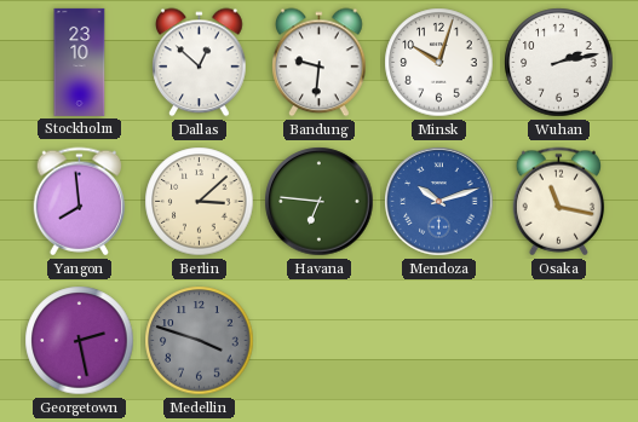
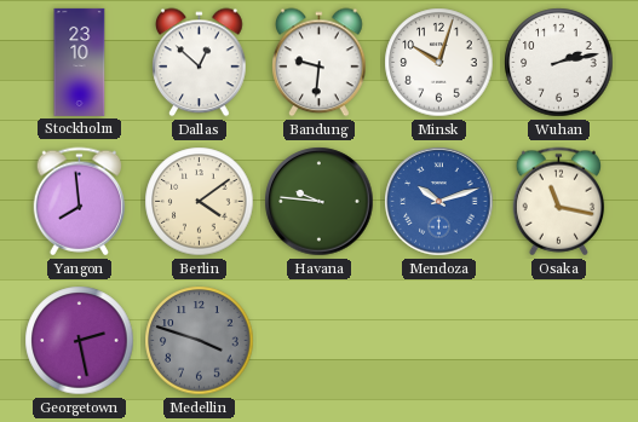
Berlin: 3:08 -> 4:09 (200, 202)
Havana: 6:46 -> 9:46 (320, 202)
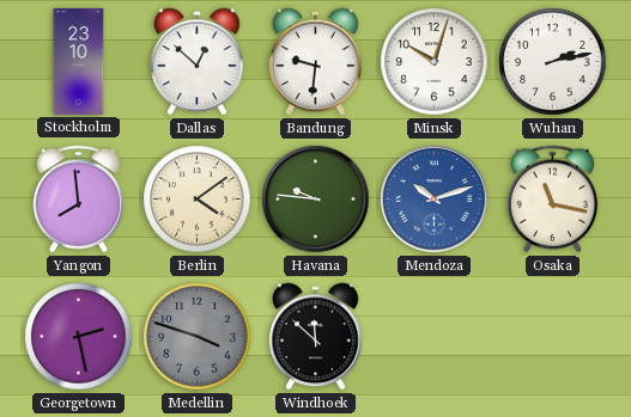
Windhoek: none -> 11:52 (316, 337)
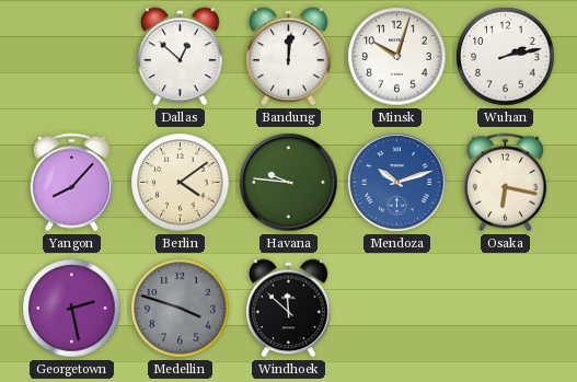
Stockholm: 23:10 -> none (79, 61)
Bandung: 9:31 -> 12:01 (289, 57)
Yangon: 7:59 -> 8:07 (72, 183)
Osaka: 11:17 -> 6:17 (506, 183)
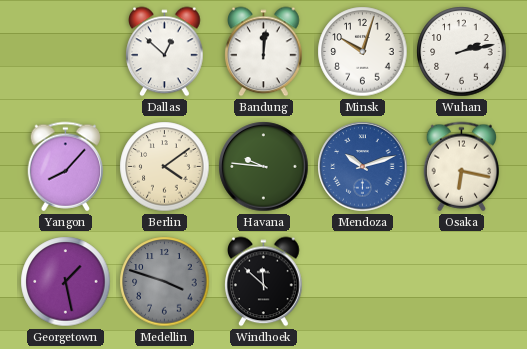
Georgetown: 2:28 -> 1:28 (66, 282)
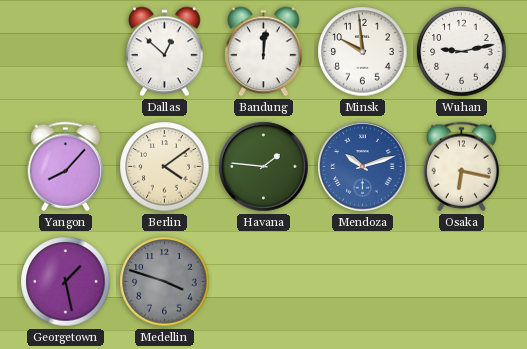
Minsk: 10:03 -> 9:59 (363, 52)
Wuhan: 2:13 -> 9:13 (462, 52)
Havana: 9:46 -> 1:46 (264, 167)
Windhoek: 11:52 -> none (264, 282)
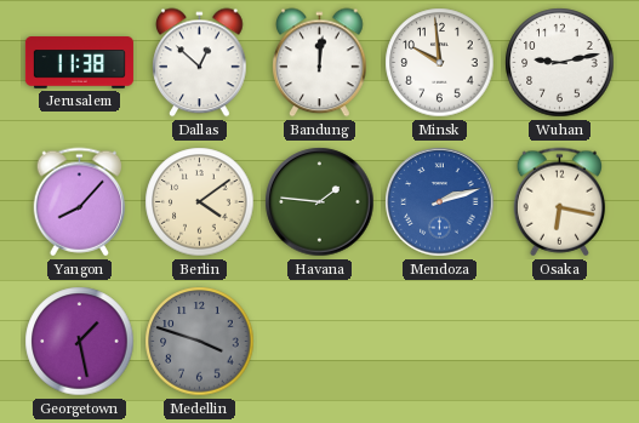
Jerusalem: none -> 11:38 (79, 63)
Mendoza: 10:12 -> 2:12 (440, 202)
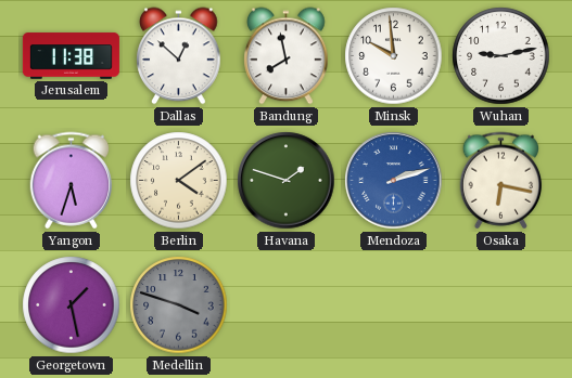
Bandung: 12:01 -> 7:58 (287, 56)
Yangon: 8:07 -> 5:33 (72, 181)
Havana: 1:46 -> 1:48 (287, 181)
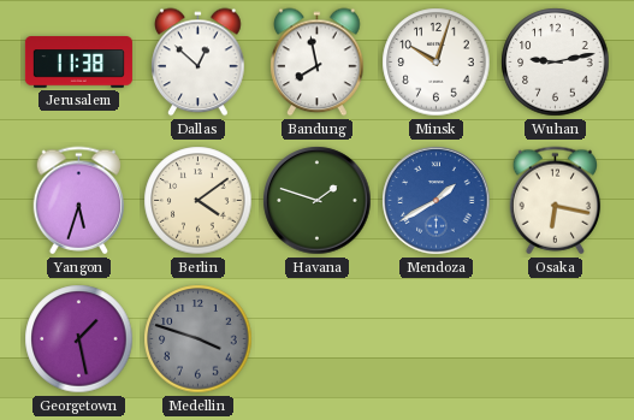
Minsk: 9:59 -> 10:03 (437, 63)
Mendoza: 2:12 -> 1:40 (437, 201)
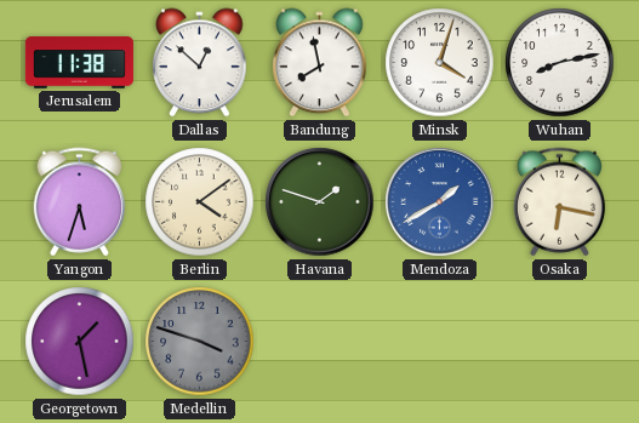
Minsk: 10:03 -> 4:03 (440, 63)
Wuhan: 9:13 -> 8:13 (560, 63)
